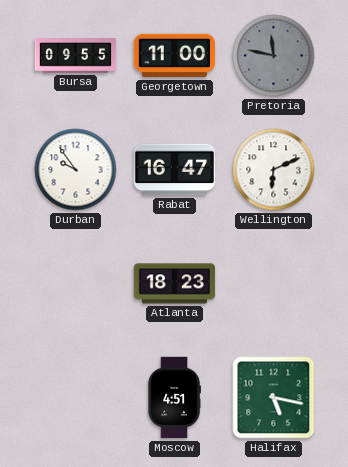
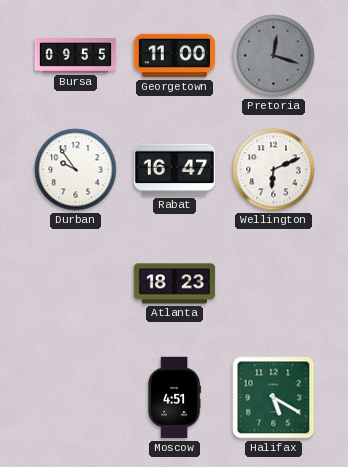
Pretoria: 11:47 -> 12:18 (274, 56)
Halifax: 5:17 -> 5:20 (274, 398)
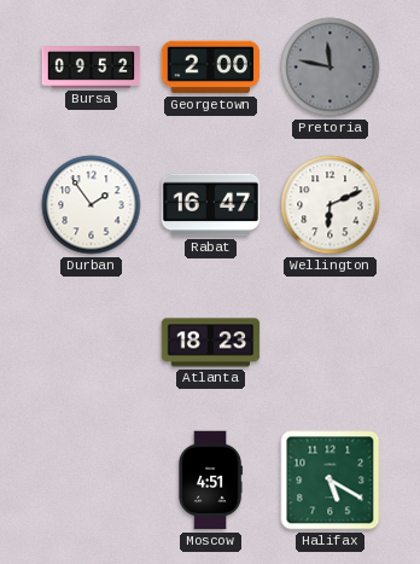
Bursa: 09:55 -> 09:52 (92, 68)
Georgetown: 11:00 -> 2:00 (211, 68)
Pretoria: 12:18 -> 11:47 (331, 68)
Durban: 9:54 -> 1:54 (92, 205)
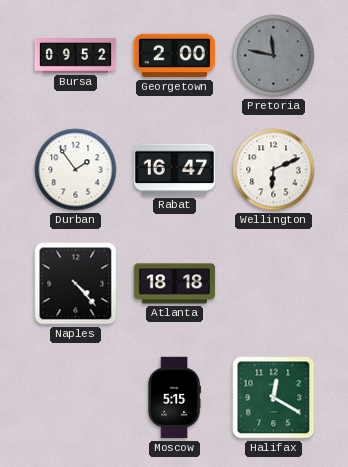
Naples: none -> 4:23 (76, 284)
Atlanta: 18:23 -> 18:18 (175, 284)
Moscow: 4:51 -> 5:15 (174, 398)
Halifax: 5:20 -> 12:20 (274, 398)
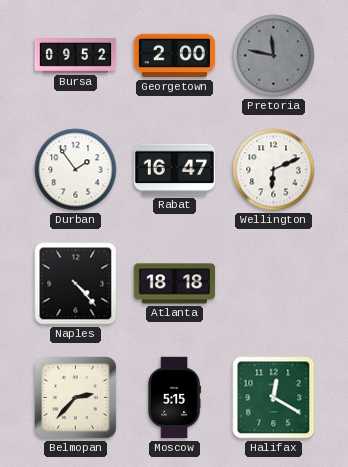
Belmopan: none -> 2:37 (76, 398)
